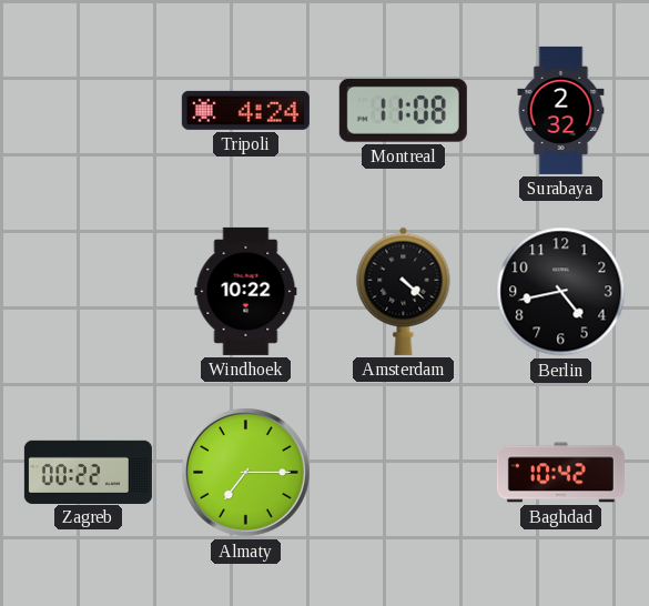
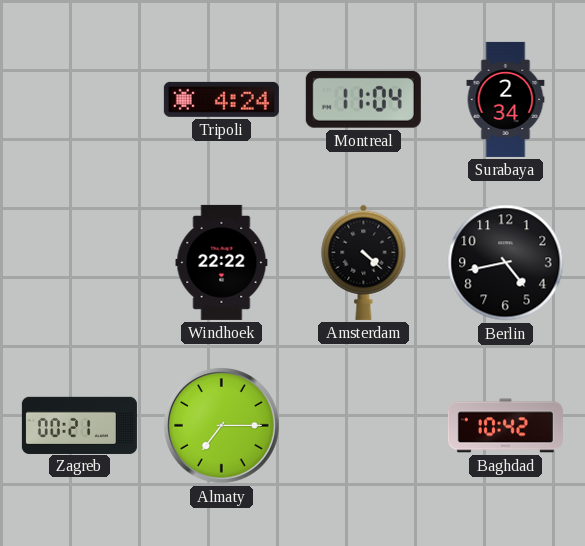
Montreal: 11:08 -> 11:04 (363, 99)
Surabaya: 2:32 -> 2:34 (506, 99)
Windhoek: 10:22 -> 22:22 (222, 262)
Zagreb: 00:22 -> 00:21 (79, 425)
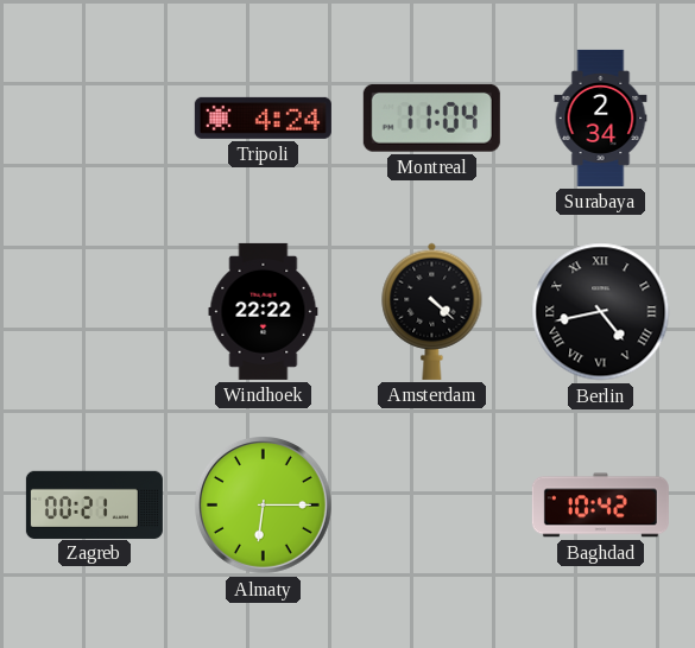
Berlin numerals: Arabic -> Roman (601, 312)
Almaty: 7:15 -> 6:15 (264, 506)
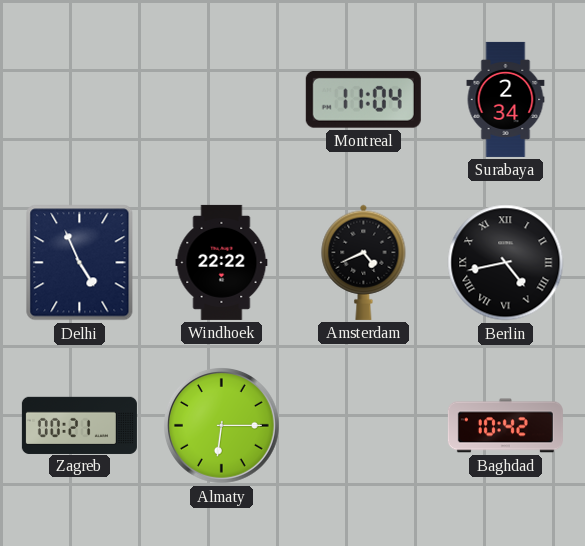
Tripoli: 4:24 -> none (263, 117)
Delhi: none -> 4:56 (80, 263)
Amsterdam: 4:22 -> 4:41 (364, 262)
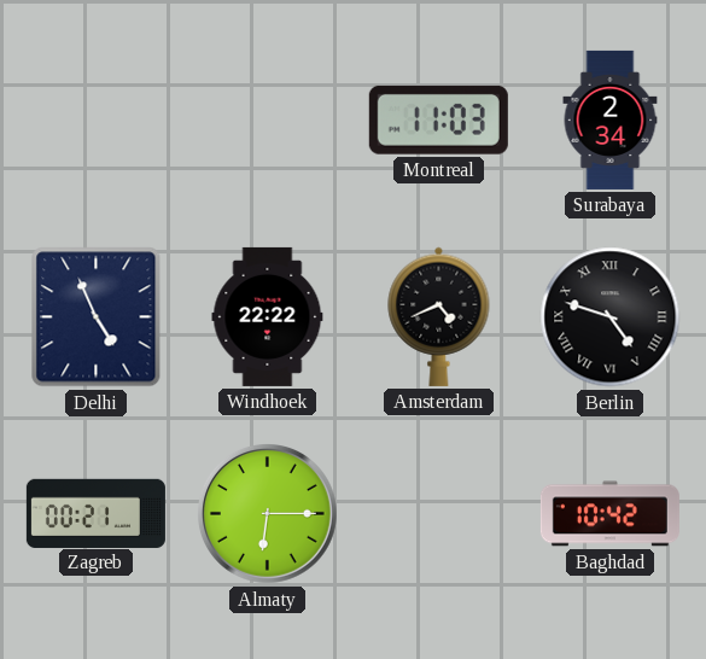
Montreal: 11:04 -> 11:03 (438, 119)
Berlin: 4:43 -> 4:48 (611, 317)
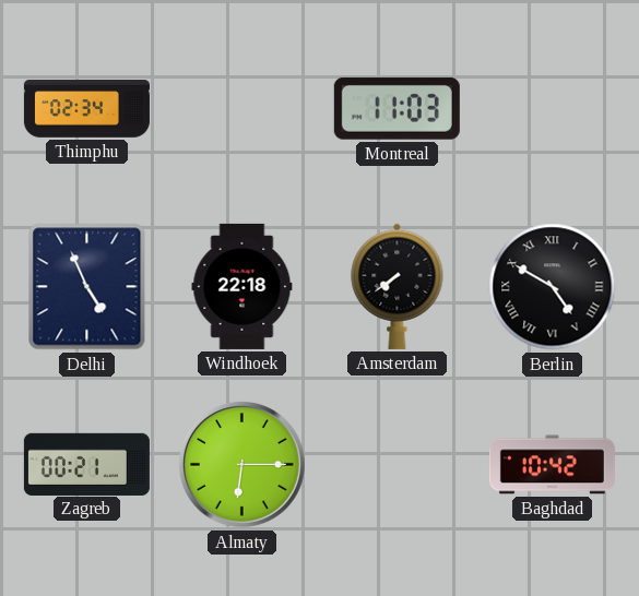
Thimphu: none -> 02:34 (86, 109)
Surabaya: 2:34 -> none (611, 119)
Windhoek: 22:22 -> 22:18 (242, 286)
Amsterdam: 4:41 -> 7:39 (398, 286)
Berlin: 4:48 -> 4:50 (553, 287)
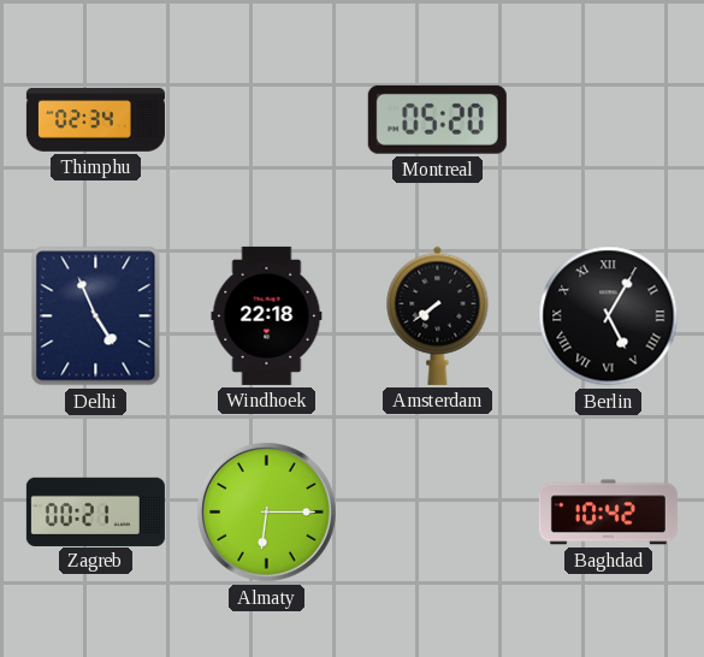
Montreal: 11:03 -> 05:20 (437, 119)
Berlin: 4:50 -> 5:05 (609, 316)
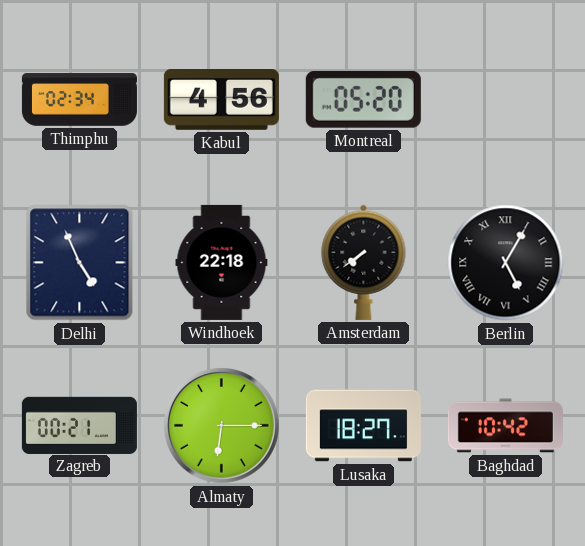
Kabul: none -> 4:56 (221, 100)
Lusaka: none -> 18:27 (363, 426)
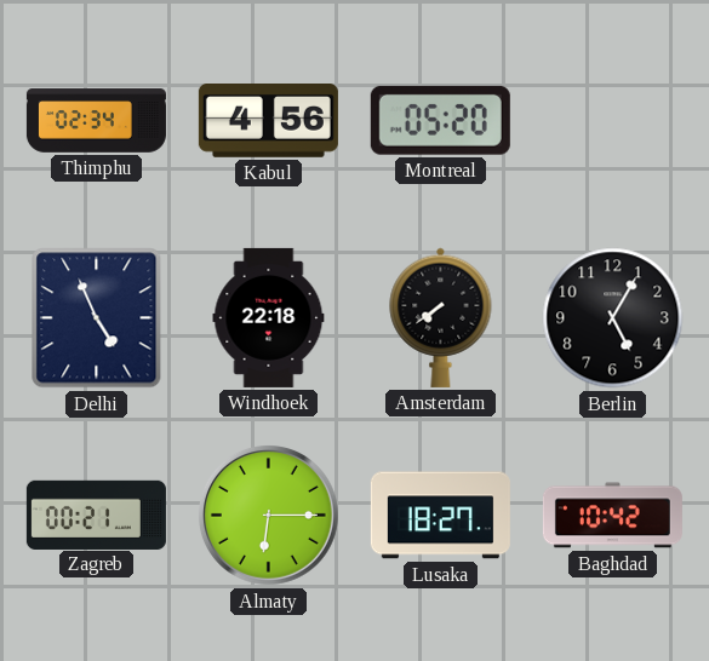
Berlin numerals: Roman -> Arabic (613, 318)
